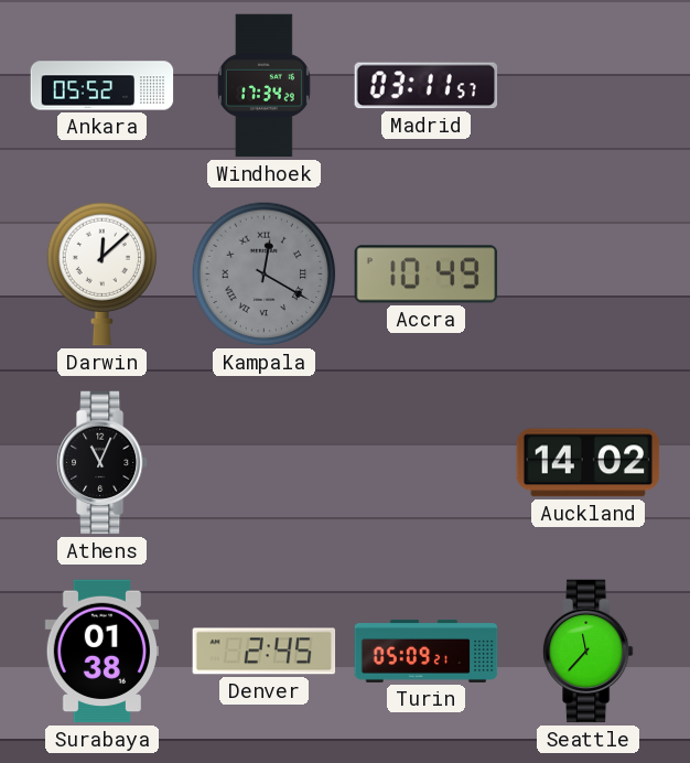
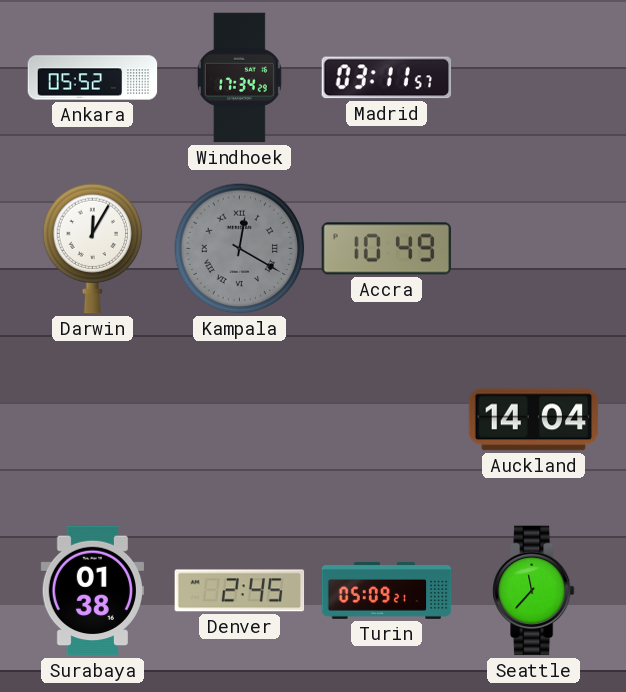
Darwin: 12:08 -> 12:05 (93, 249)
Athens: 11:04 -> none (103, 463)
Auckland: 14:02 -> 14:04 (534, 420)
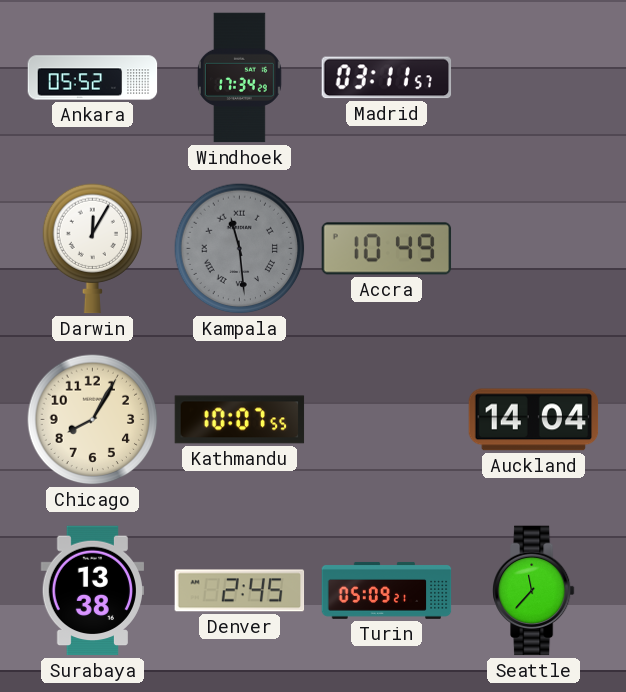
Kampala: 12:20 -> 11:29 (240, 249)
Chicago: none -> 8:05 (93, 420)
Kathmandu: none -> 10:07 (240, 420)
Surabaya: 01:38 -> 13:38 (92, 591)
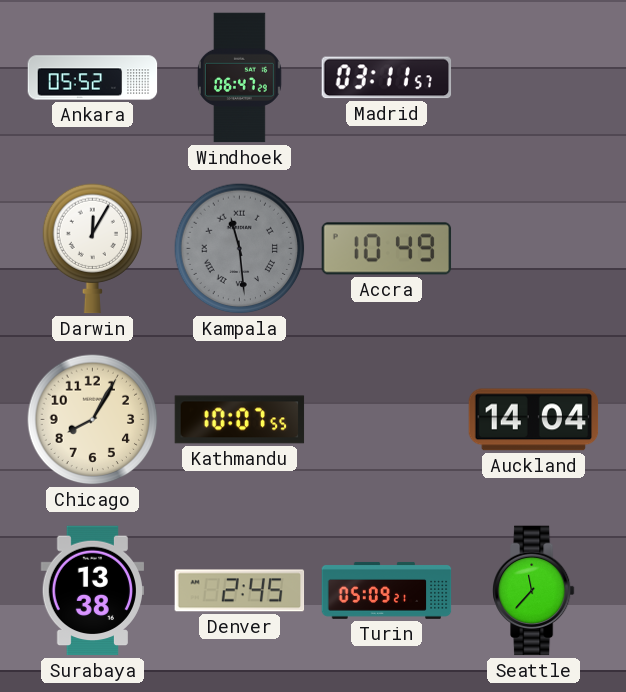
Windhoek: 17:34 -> 06:47 (239, 78)
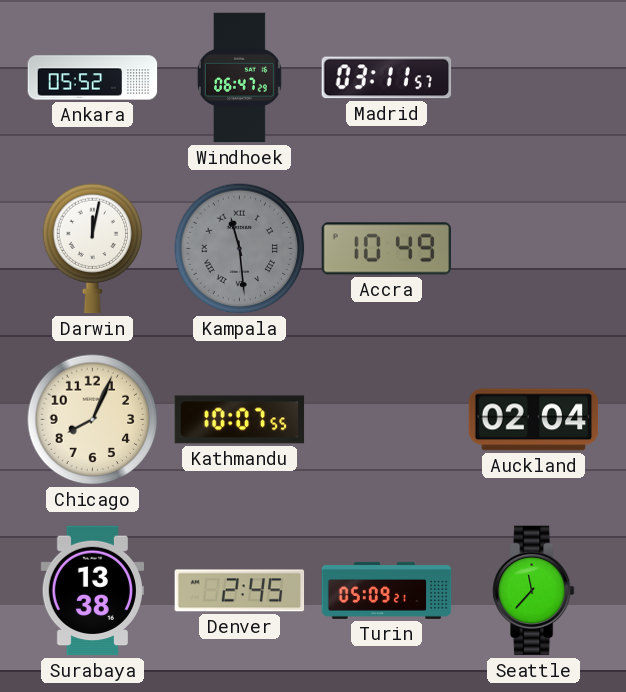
Darwin: 12:05 -> 12:02 (93, 249)
Chicago: 8:05 -> 8:04 (93, 420)
Auckland: 14:04 -> 02:04 (534, 420)
